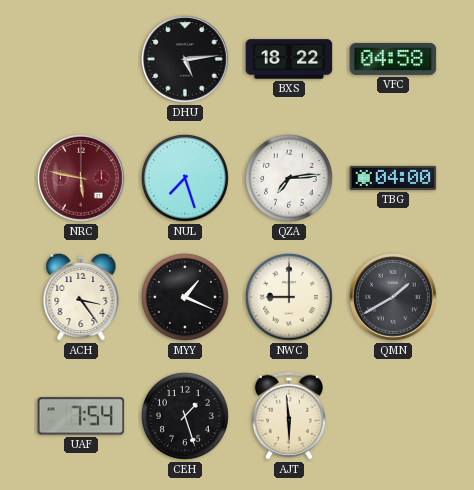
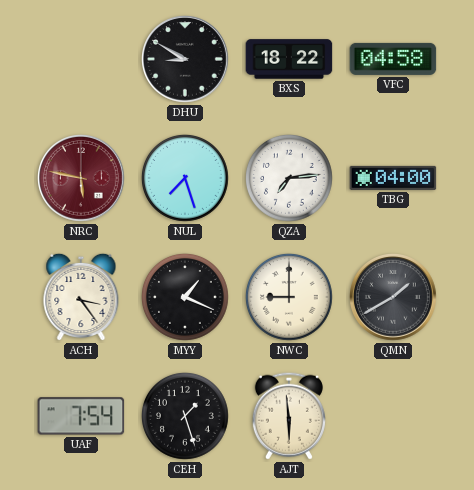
DHU: 5:14 -> 8:50 (186, 60)
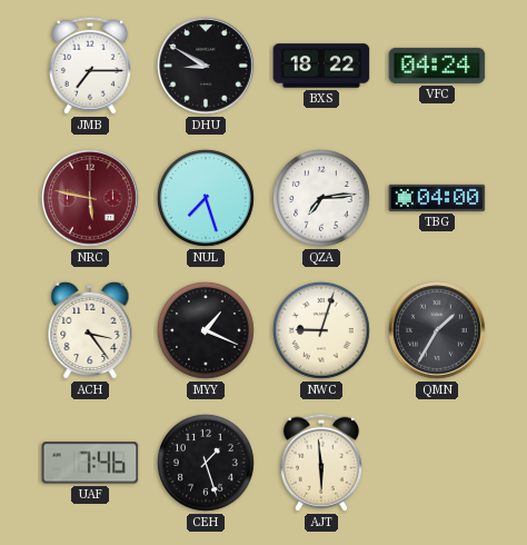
JMB: none -> 7:15 (90, 66)
VFC: 04:58 -> 04:24 (437, 66)
NWC: 9:00 -> 9:03 (322, 331)
QMN: 1:40 -> 1:35 (438, 331)
UAF: 7:54 -> 7:46 (90, 463)
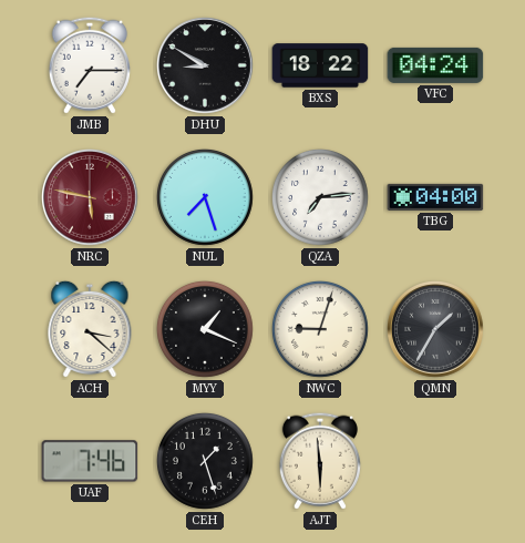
ACH: 3:24 -> 3:22 (90, 329)
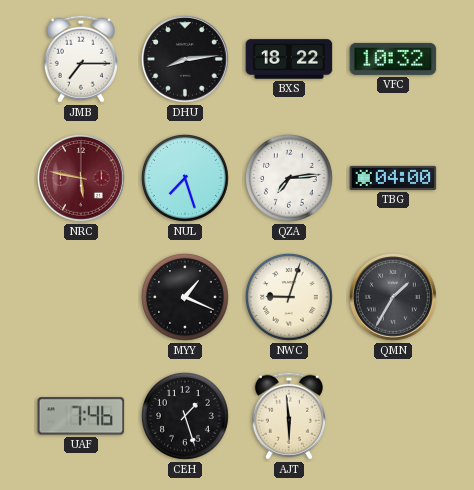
DHU: 8:50 -> 8:14 (186, 60)
VFC: 04:24 -> 10:32 (393, 59)
ACH: 3:22 -> none (90, 329)
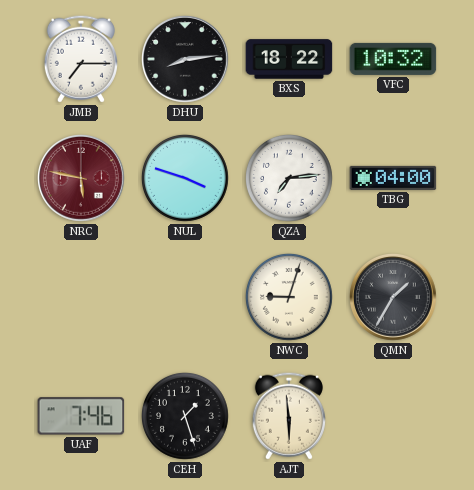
NUL: 7:27 -> 3:48 (186, 179)
MYY: 1:19 -> none (186, 298)
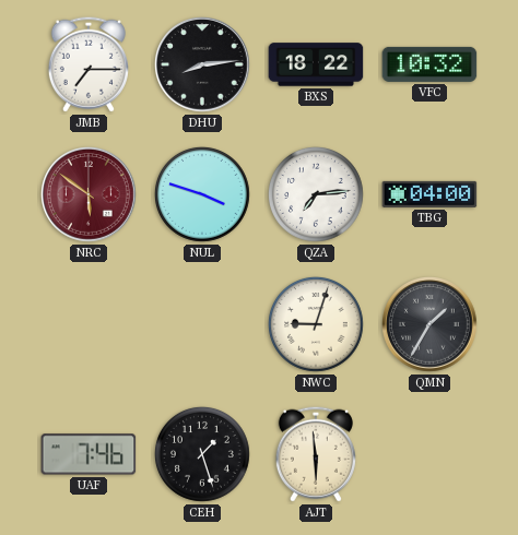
NRC: 5:47 -> 5:51 (90, 195)
